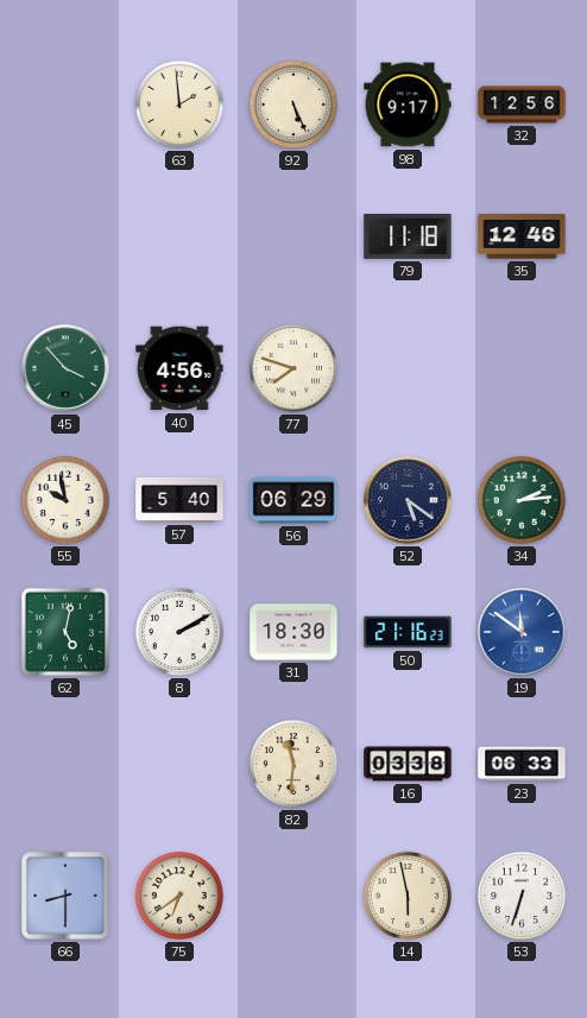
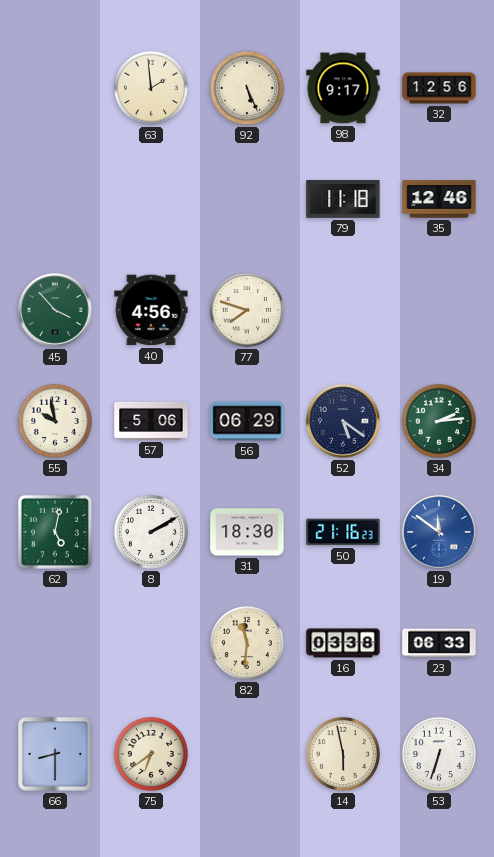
57: 5:40 -> 5:06 (151, 421)
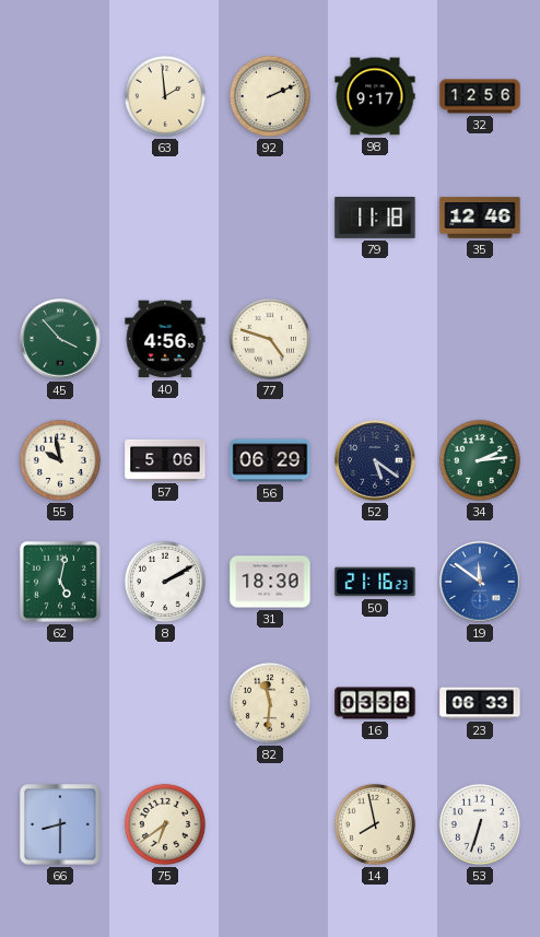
92: 5:26 -> 2:11 (270, 96)
77: 7:48 -> 4:48 (270, 339)
14: 5:58 -> 7:58 (375, 824)
